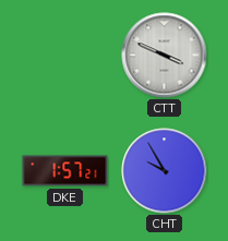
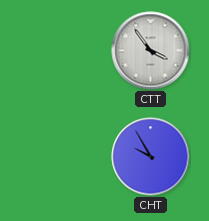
CTT: 3:49 -> 3:54 (151, 51)
DKE: 1:57 -> none (65, 171)
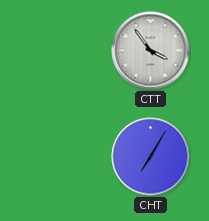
CHT: 9:55 -> 7:05 (151, 157)
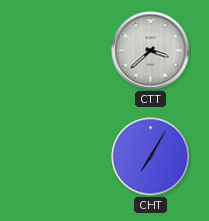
CTT: 3:54 -> 3:38 (151, 51)
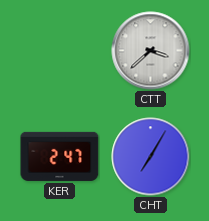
KER: none -> 2:47 (60, 156)
